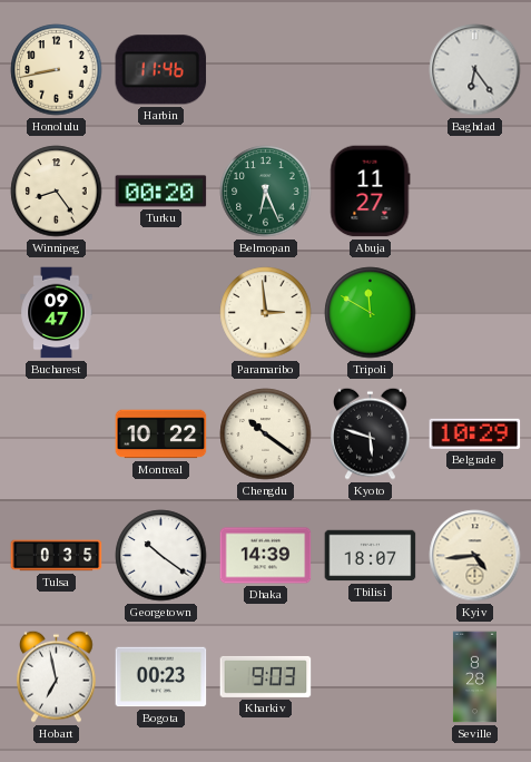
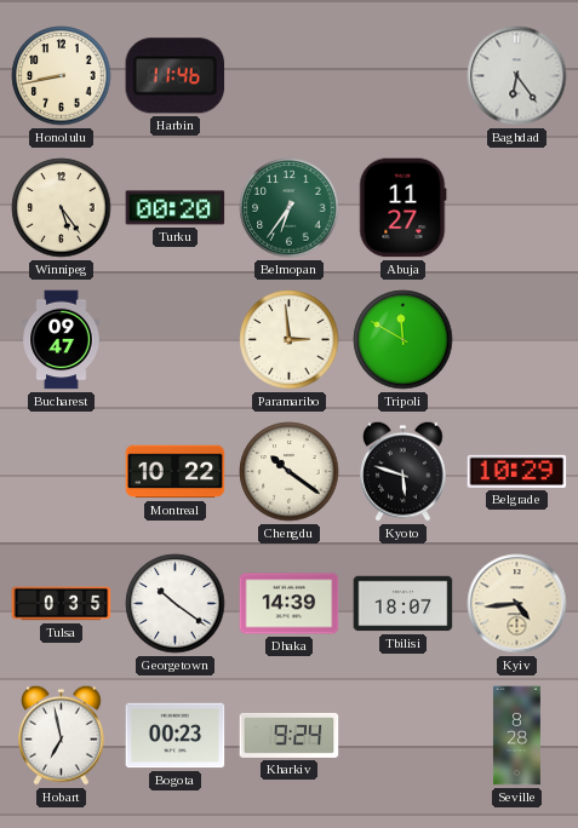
Winnipeg: 8:24 -> 5:24 (62, 208)
Belmopan: 6:26 -> 6:36 (290, 208)
Kharkiv: 9:03 -> 9:24 (290, 735)
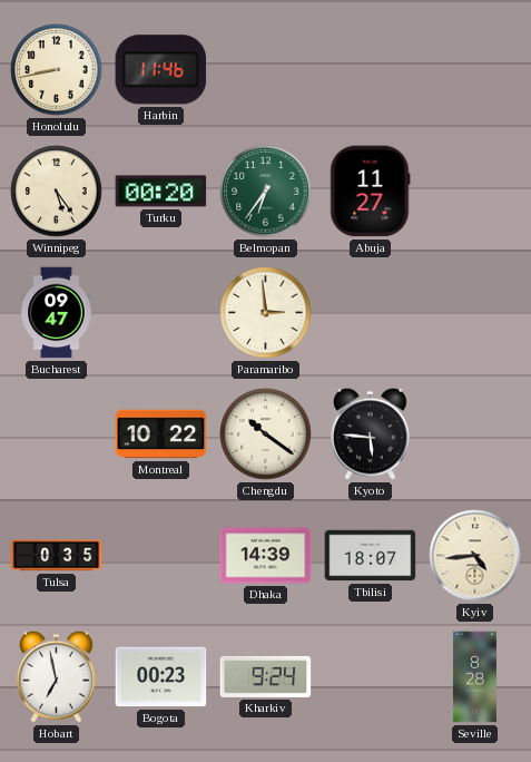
Baghdad: 6:24 -> none (517, 76)
Tripoli: 11:50 -> none (404, 340)
Kyoto: 5:48 -> 5:46 (371, 433)
Belgrade: 10:29 -> none (517, 471)
Georgetown: 10:21 -> none (176, 604)
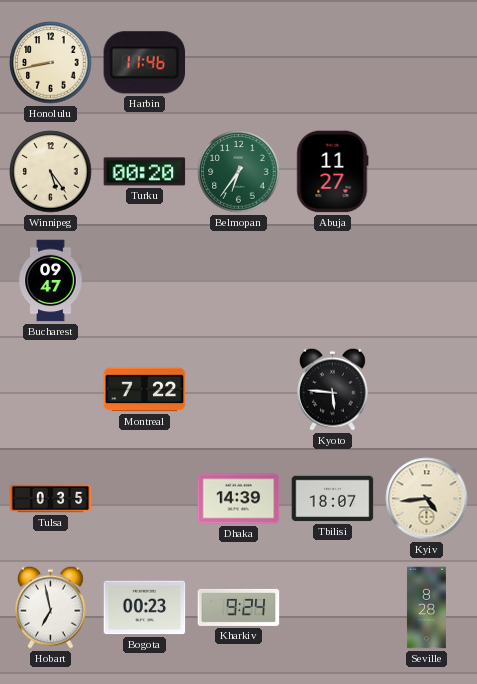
Paramaribo: 2:59 -> none (266, 313)
Montreal: 10:22 -> 7:22 (145, 390)
Chengdu: 10:21 -> none (266, 434)
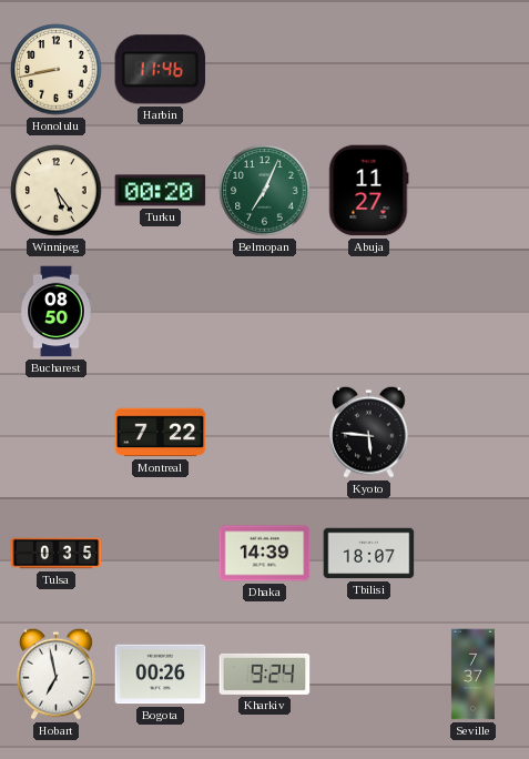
Belmopan: 6:36 -> 7:04 (265, 191)
Bucharest: 09:47 -> 08:50 (57, 312)
Kyiv: 4:44 -> none (427, 499)
Bogota: 00:23 -> 00:26 (161, 675)
Seville: 8:28 -> 7:37 (472, 675)
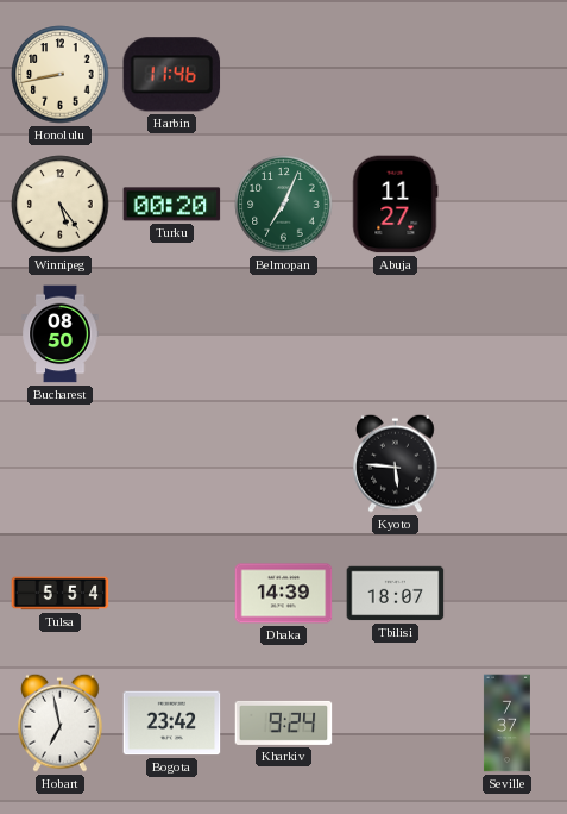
Montreal: 7:22 -> none (161, 433)
Tulsa: 0:35 -> 5:54 (61, 594)
Bogota: 00:26 -> 23:42 (172, 724)
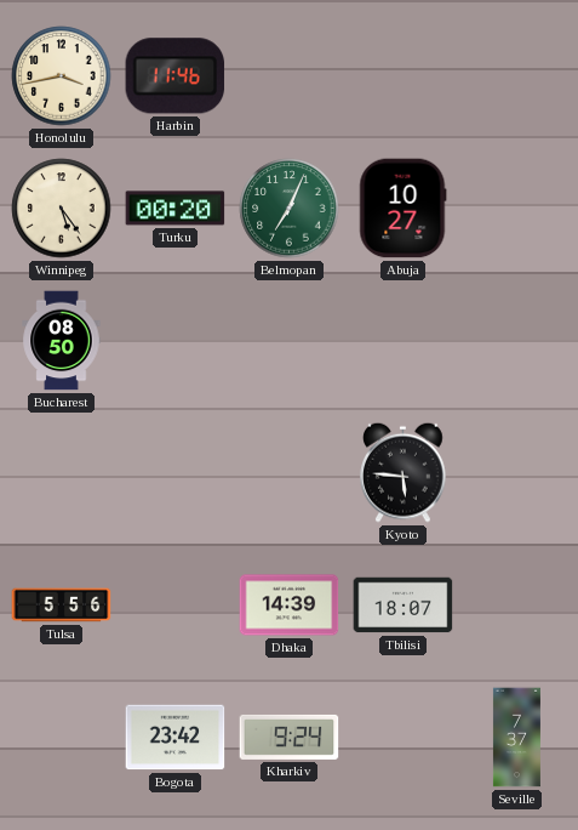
Honolulu: 8:43 -> 3:43 (62, 76)
Abuja: 11:27 -> 10:27 (404, 209)
Tulsa: 5:54 -> 5:56 (62, 606)
Hobart: 6:58 -> none (61, 722)
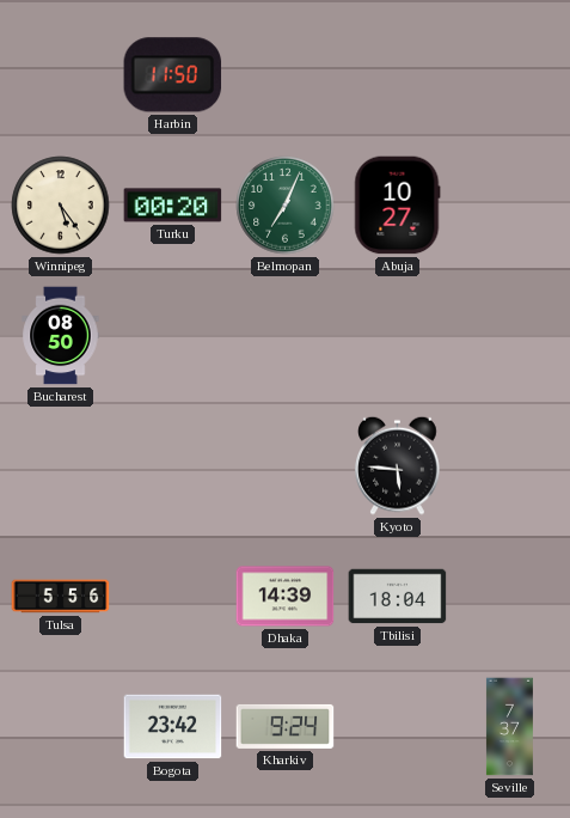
Honolulu: 3:43 -> none (62, 76)
Harbin: 11:46 -> 11:50 (173, 75)
Tbilisi: 18:07 -> 18:04 (398, 597)
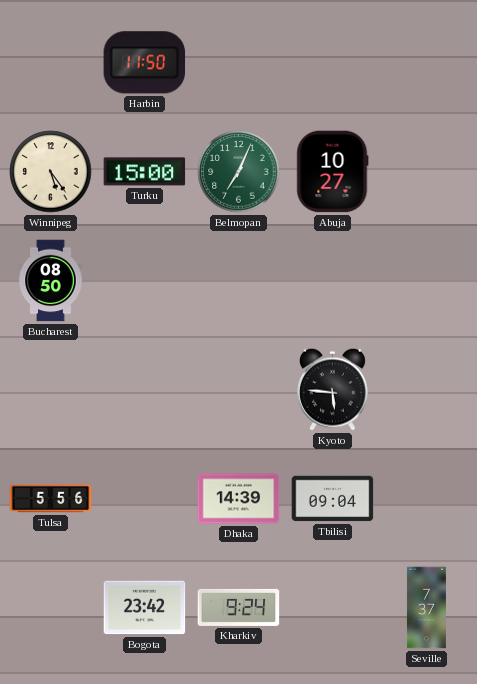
Turku: 00:20 -> 15:00 (145, 172)
Tbilisi: 18:04 -> 09:04 (333, 499)
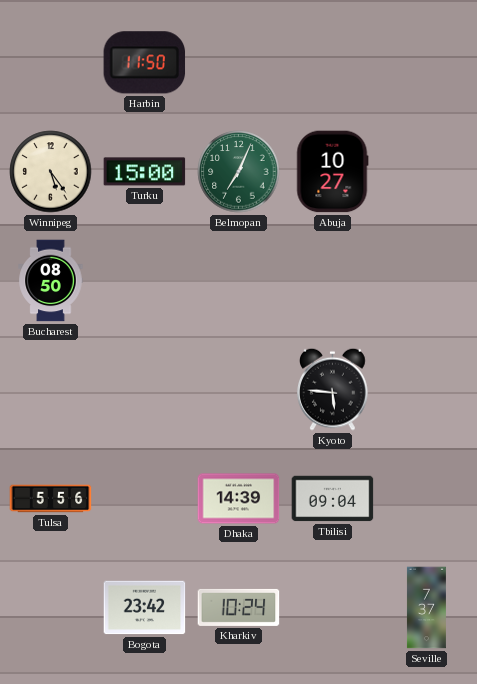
Kharkiv: 9:24 -> 10:24 (239, 607)
